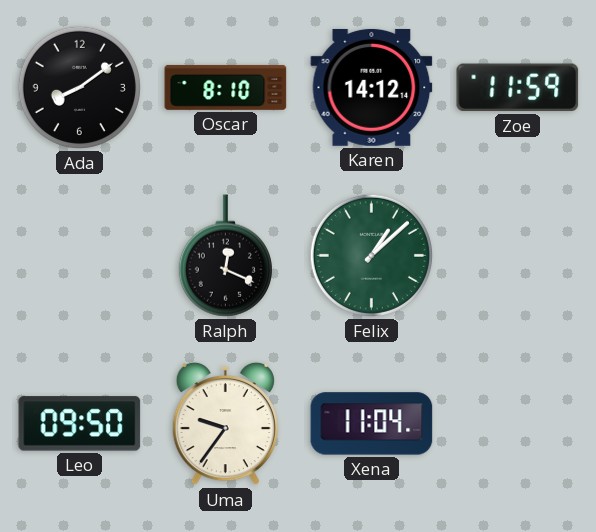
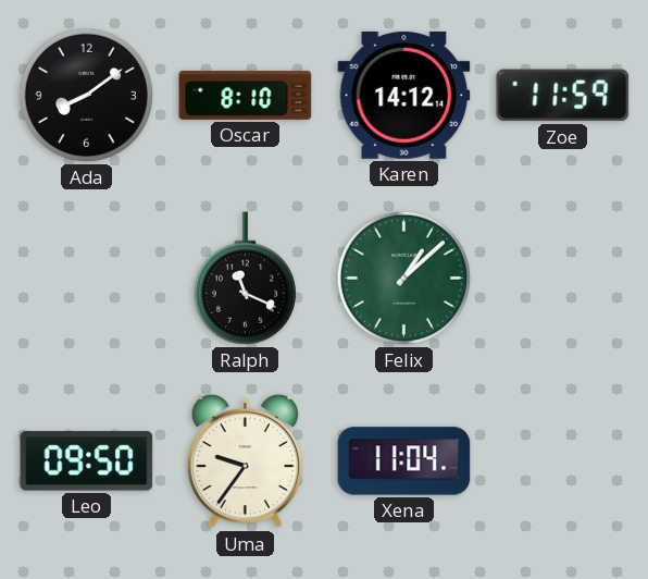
Ralph: 12:19 -> 11:19 (245, 279)
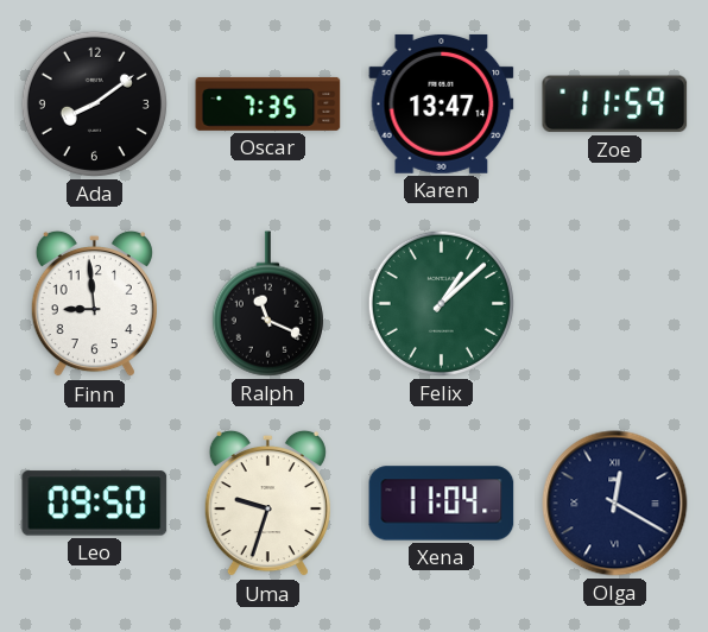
Oscar: 8:10 -> 7:35 (268, 103)
Karen: 14:12 -> 13:47 (442, 103)
Finn: none -> 8:59 (94, 304)
Uma: 9:36 -> 9:33 (267, 504)
Olga: none -> 12:20 (615, 504)
